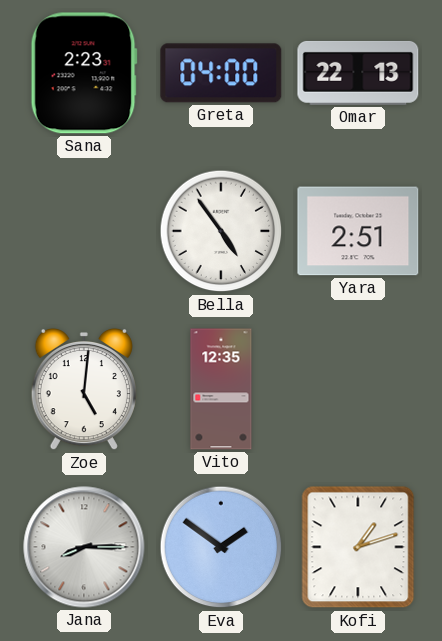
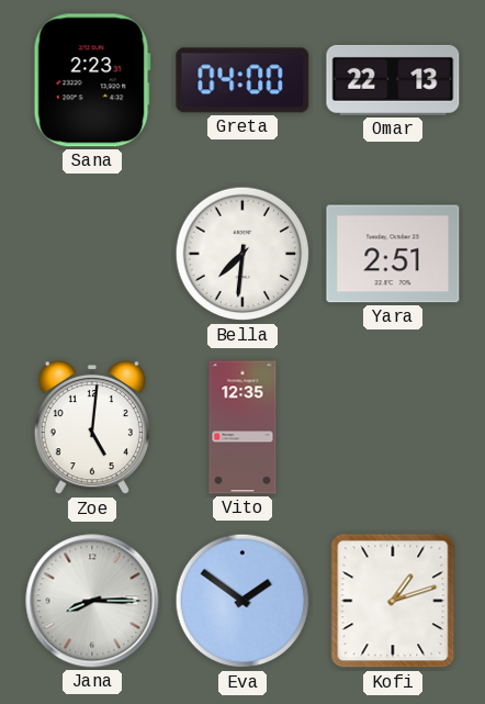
Bella: 4:54 -> 7:31 (243, 254)
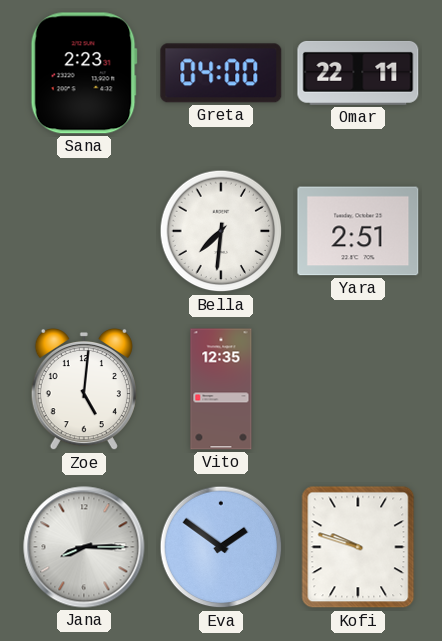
Omar: 22:13 -> 22:11 (358, 73)
Kofi: 1:12 -> 9:48 (358, 547)
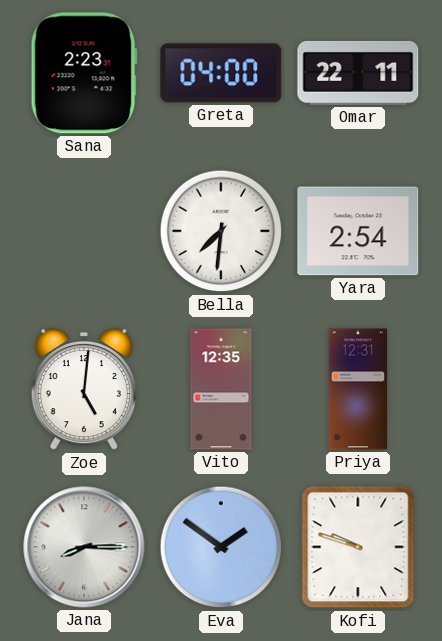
Yara: 2:51 -> 2:54 (358, 231)
Priya: none -> 12:31 (358, 389)
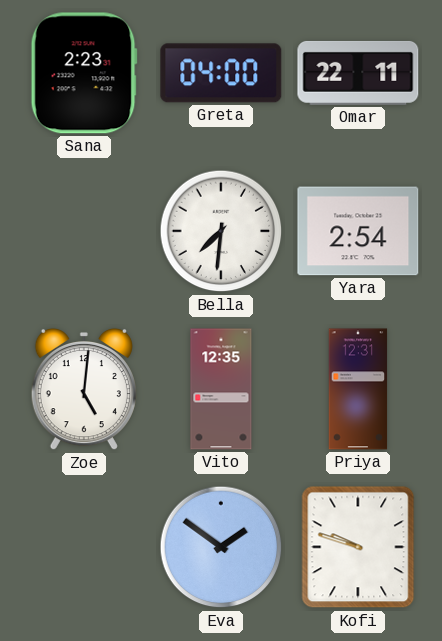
Jana: 8:15 -> none (84, 547)
